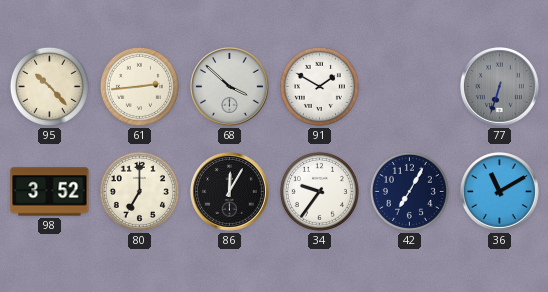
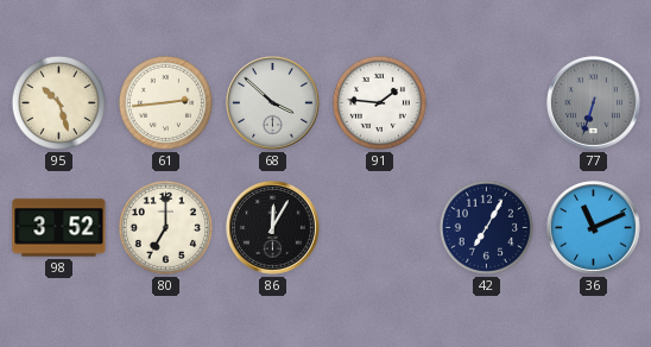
95: 10:23 -> 10:27 (58, 102)
91: 1:50 -> 1:46 (379, 102)
34: 9:36 -> none (319, 191)
36: 11:10 -> 11:11 (594, 228)
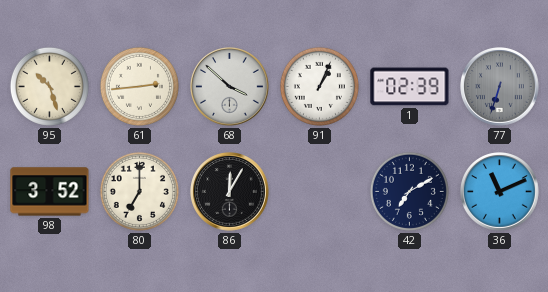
91: 1:46 -> 1:04 (319, 86)
1: none -> 02:39 (410, 87)
42: 7:05 -> 7:10 (409, 191)
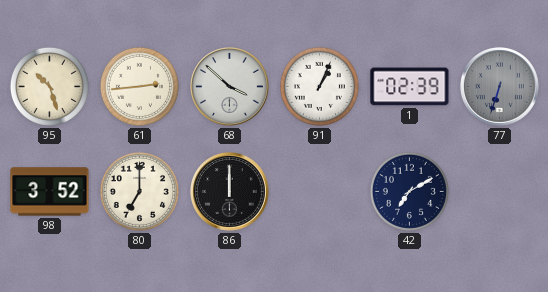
86: 12:05 -> 12:00 (230, 192)
36: 11:11 -> none (500, 192)
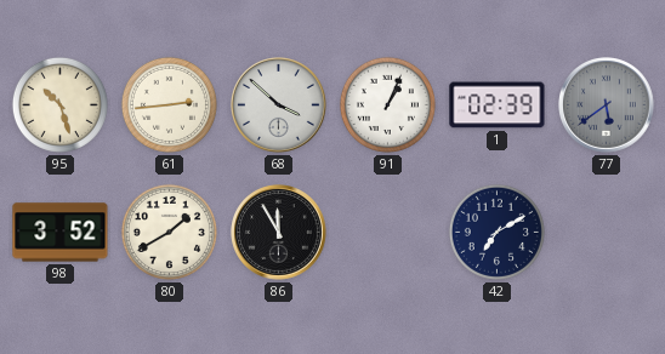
77: 6:33 -> 5:39 (607, 105)
80: 7:00 -> 1:40 (169, 232)
86: 12:00 -> 11:55 (279, 233)
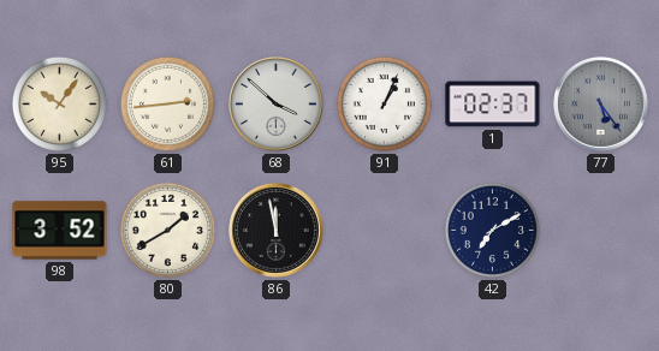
95: 10:27 -> 10:06 (59, 103)
1: 02:39 -> 02:37 (493, 105)
77: 5:39 -> 5:24 (601, 105)
86: 11:55 -> 11:58 (277, 231)
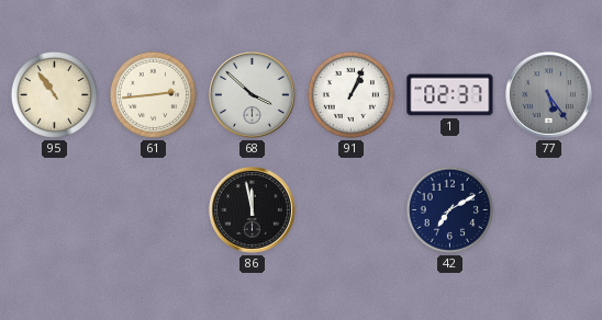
95: 10:06 -> 10:54 (54, 94)
98: 3:52 -> none (60, 231)
80: 1:40 -> none (167, 230)
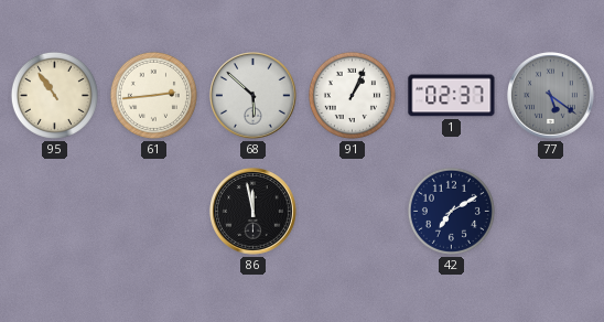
68: 3:52 -> 5:52 (254, 96)
77: 5:24 -> 5:21 (551, 96)
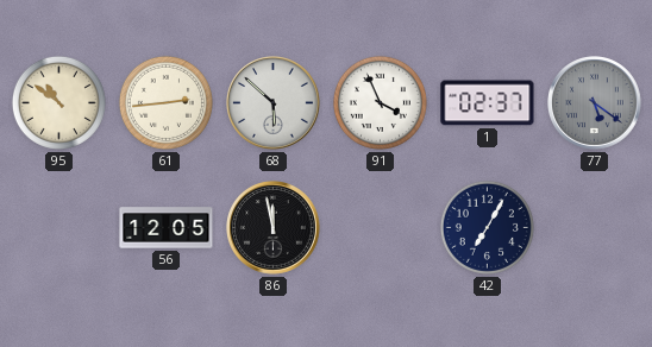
95: 10:54 -> 10:51 (58, 102)
91: 1:04 -> 3:56 (380, 102)
56: none -> 12:05 (167, 228)
42: 7:10 -> 7:05 (487, 227)
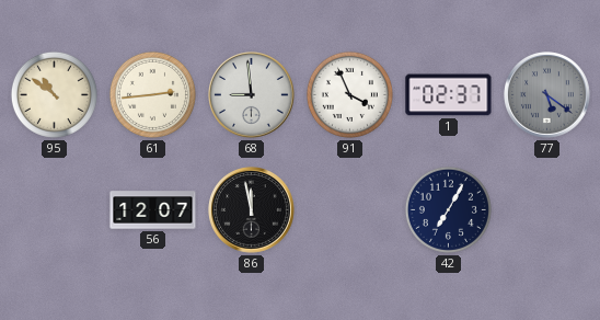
68: 5:52 -> 8:59 (252, 95)
56: 12:05 -> 12:07 (153, 210)
